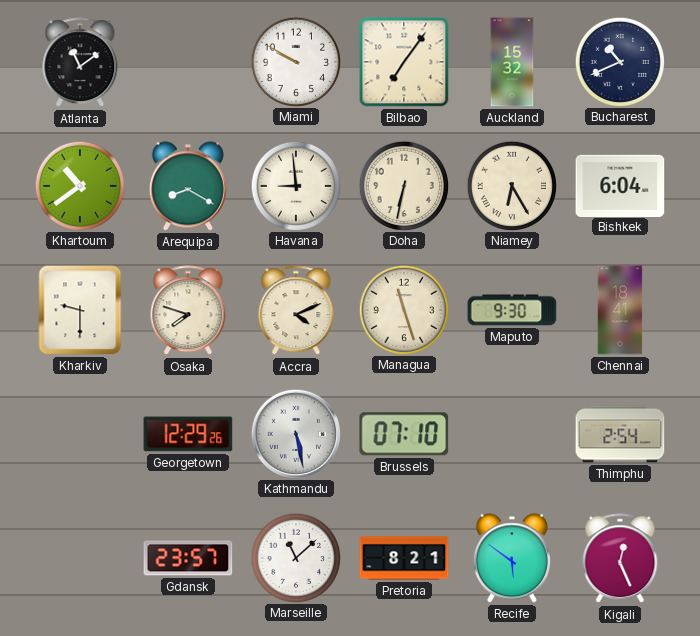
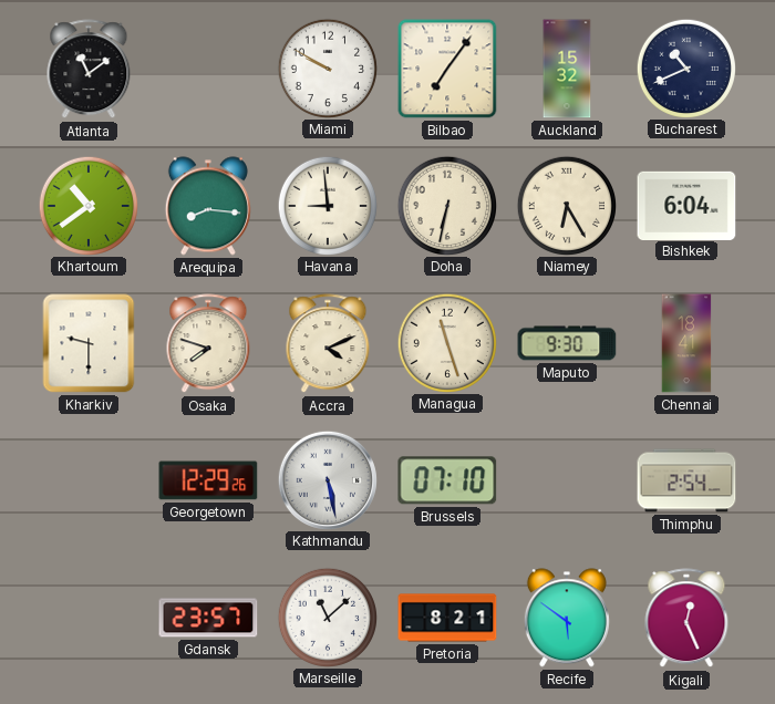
Arequipa: 8:20 -> 8:16 (208, 206)
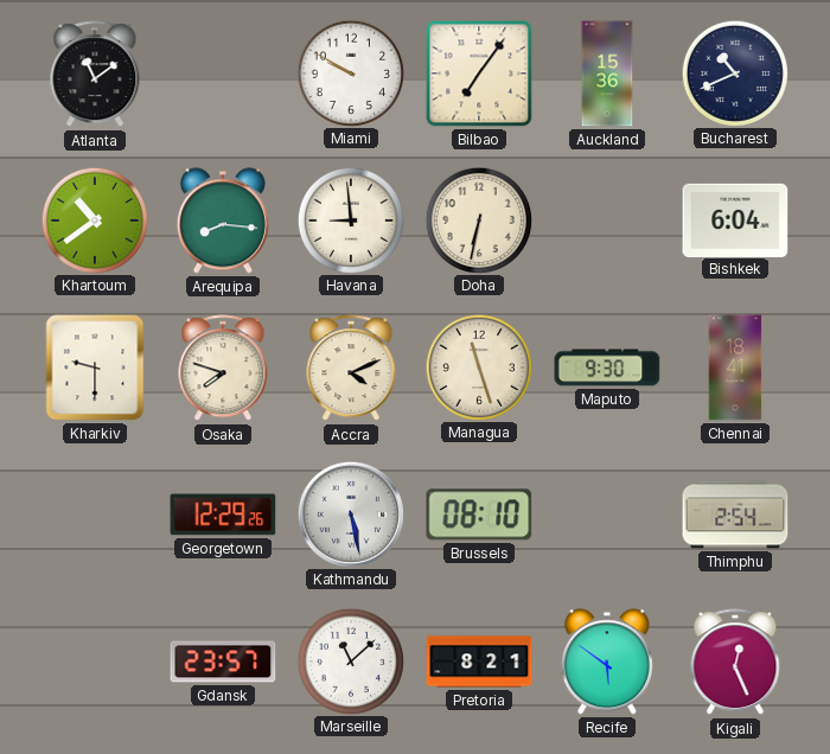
Auckland: 15:32 -> 15:36 (607, 74)
Niamey: 6:25 -> none (566, 205)
Brussels: 07:10 -> 08:10 (479, 515)
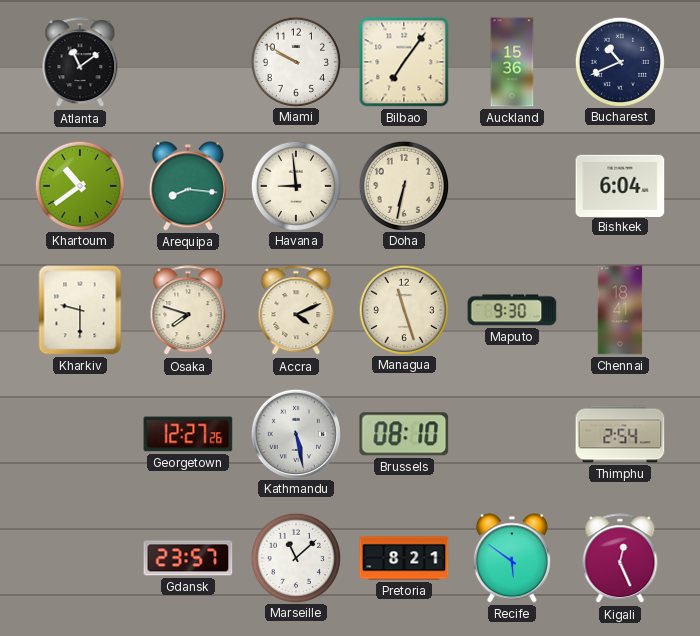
Georgetown: 12:29 -> 12:27 (188, 434)
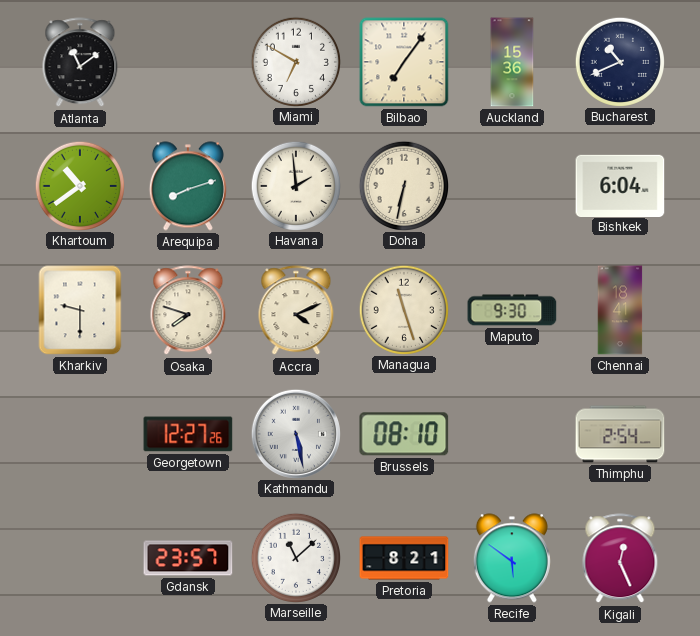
Miami: 9:50 -> 6:50 (295, 61)
Arequipa: 8:16 -> 8:12 (188, 186)
Havana: 8:59 -> 1:59 (295, 185)
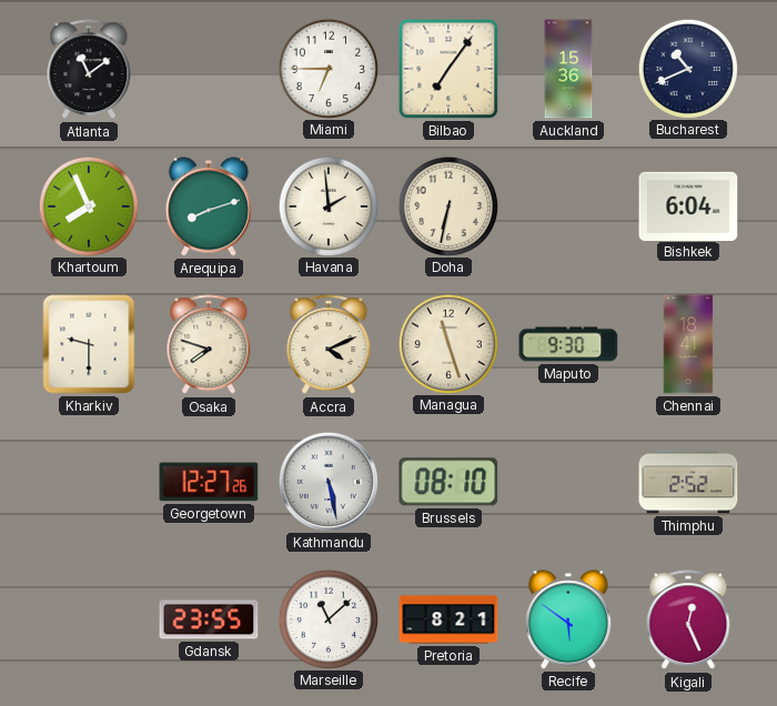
Miami: 6:50 -> 6:45 (327, 68)
Khartoum: 10:39 -> 7:56 (88, 205)
Thimphu: 2:54 -> 2:52 (688, 482)
Gdansk: 23:57 -> 23:55 (209, 619)
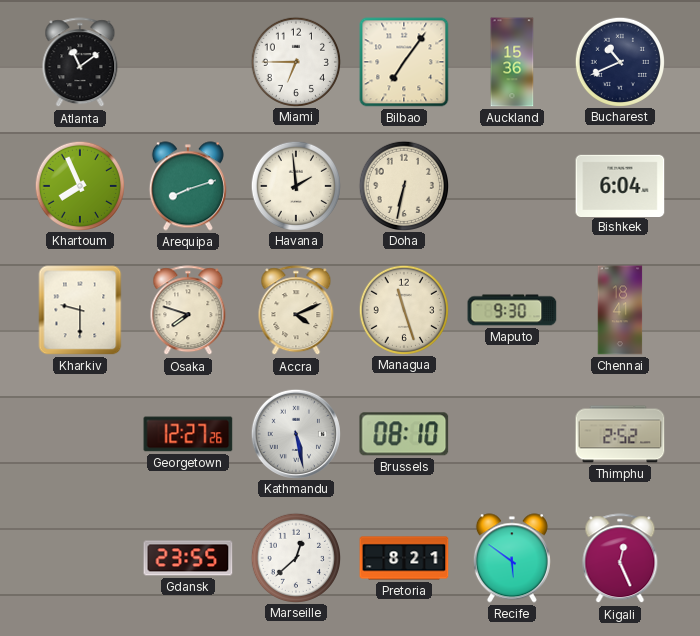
Marseille: 11:08 -> 12:38 (295, 557)
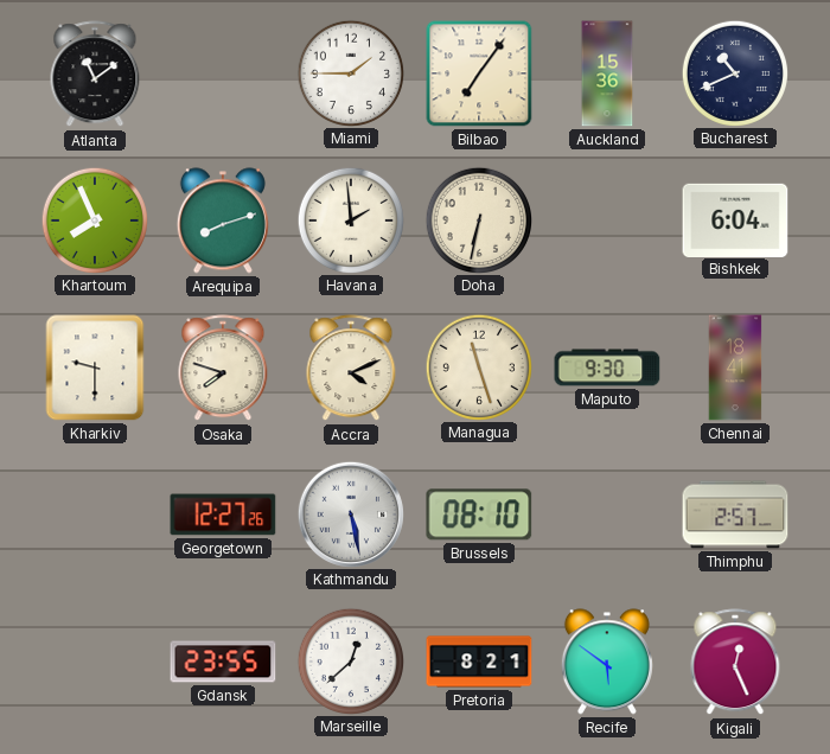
Miami: 6:45 -> 1:45 (350, 72)
Thimphu: 2:52 -> 2:57 (735, 515)
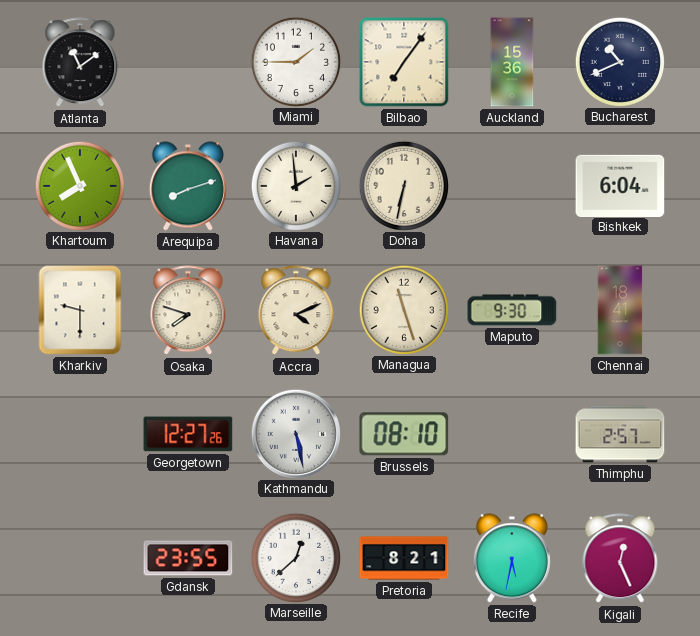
Recife: 5:51 -> 5:32 (512, 558)
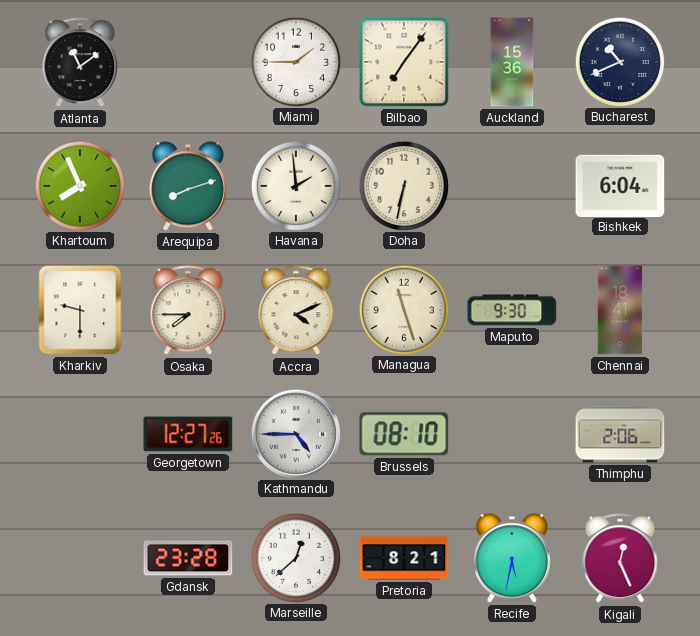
Osaka: 7:48 -> 7:45 (188, 311)
Kathmandu: 5:28 -> 4:45 (296, 433)
Thimphu: 2:57 -> 2:06 (620, 434)
Gdansk: 23:55 -> 23:28 (188, 558)
